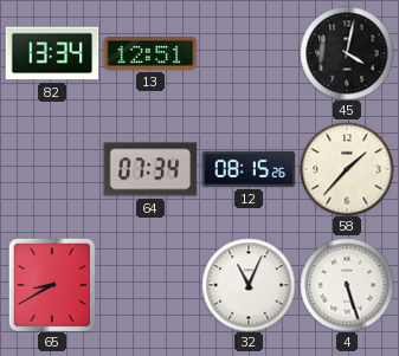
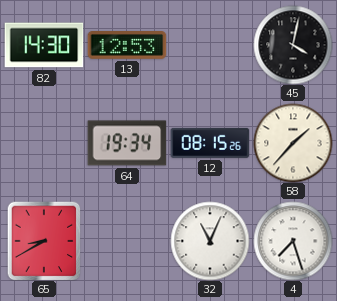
82: 13:34 -> 14:30 (44, 45)
13: 12:51 -> 12:53 (127, 46)
64: 07:34 -> 19:34 (127, 143)
4: 5:27 -> 7:27 (293, 241)
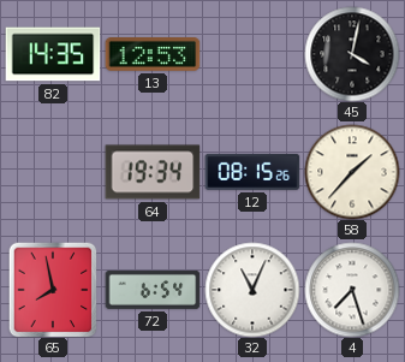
82: 14:30 -> 14:35 (53, 54)
65: 8:40 -> 7:58 (53, 290)
72: none -> 6:54 (153, 290)
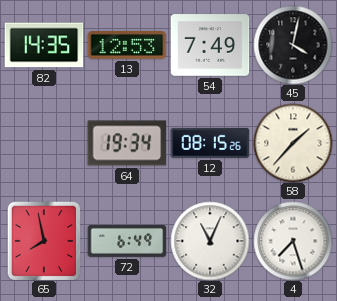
54: none -> 7:49 (210, 45)
72: 6:54 -> 6:49 (127, 241)
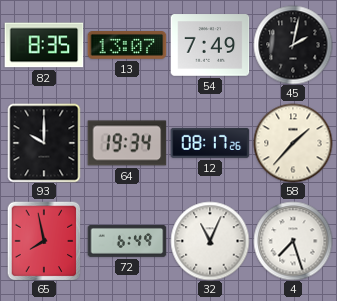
82: 14:35 -> 8:35 (44, 45)
13: 12:53 -> 13:07 (127, 46)
45: 4:02 -> 2:02 (293, 45)
93: none -> 10:00 (44, 143)
12: 08:15 -> 08:17 (210, 143)
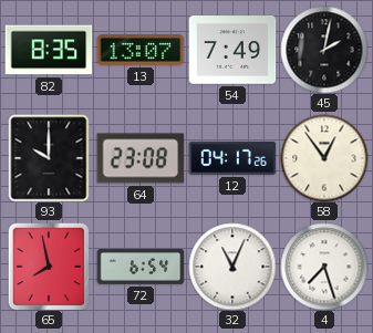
64: 19:34 -> 23:08 (141, 158)
12: 08:17 -> 04:17 (232, 158)
58: 1:37 -> 12:54 (324, 158)
72: 6:49 -> 6:54 (141, 267)
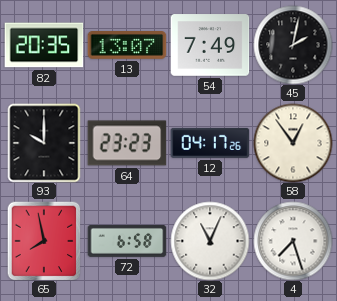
82: 8:35 -> 20:35 (44, 45)
64: 23:08 -> 23:23 (127, 143)
72: 6:54 -> 6:58 (127, 241)
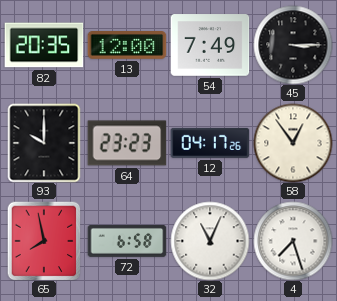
13: 13:07 -> 12:00 (127, 46)
45: 2:02 -> 3:15 (293, 45)
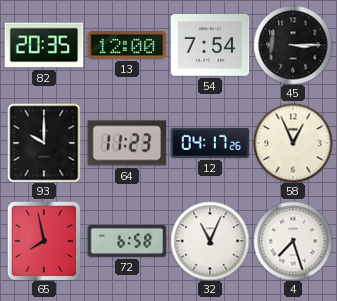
54: 7:49 -> 7:54 (210, 45)
64: 23:23 -> 11:23 (127, 143)
58: 12:54 -> 12:56 (293, 143)
